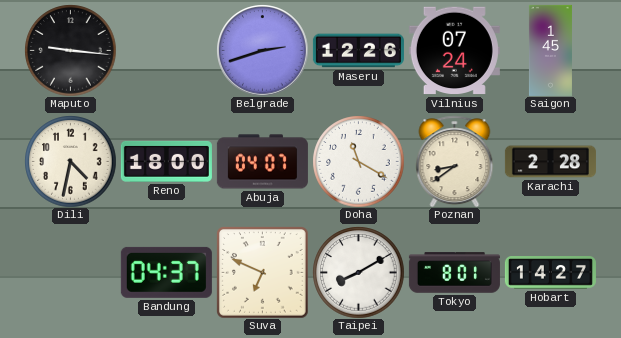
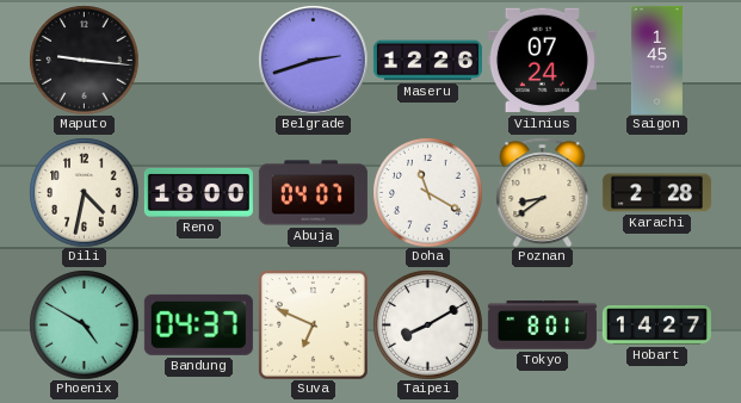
Phoenix: none -> 4:50 (84, 324)
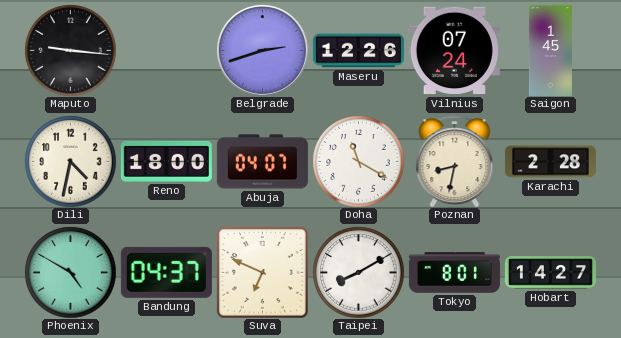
Poznan: 8:39 -> 8:32 (455, 161)
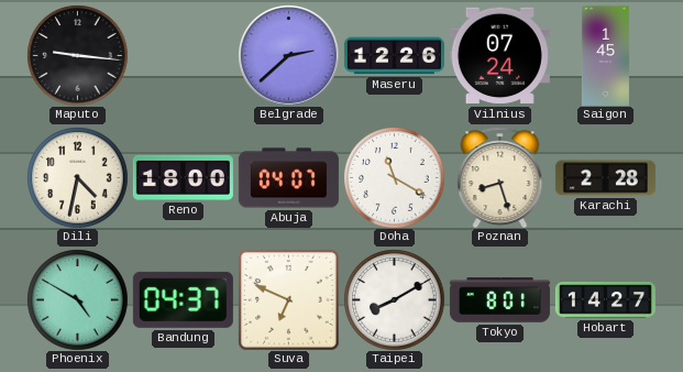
Belgrade: 2:42 -> 2:38 (288, 55)
Poznan: 8:32 -> 8:27 (500, 177)
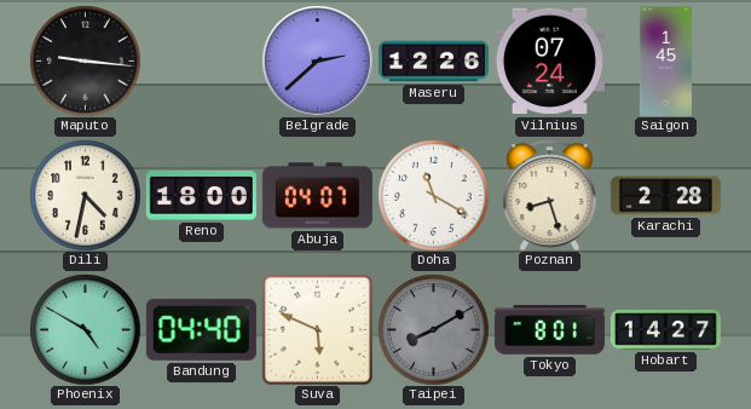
Bandung: 04:37 -> 04:40 (201, 329)
Suva: 6:49 -> 5:49 (318, 330)
Taipei dial: white -> grey (433, 329)
